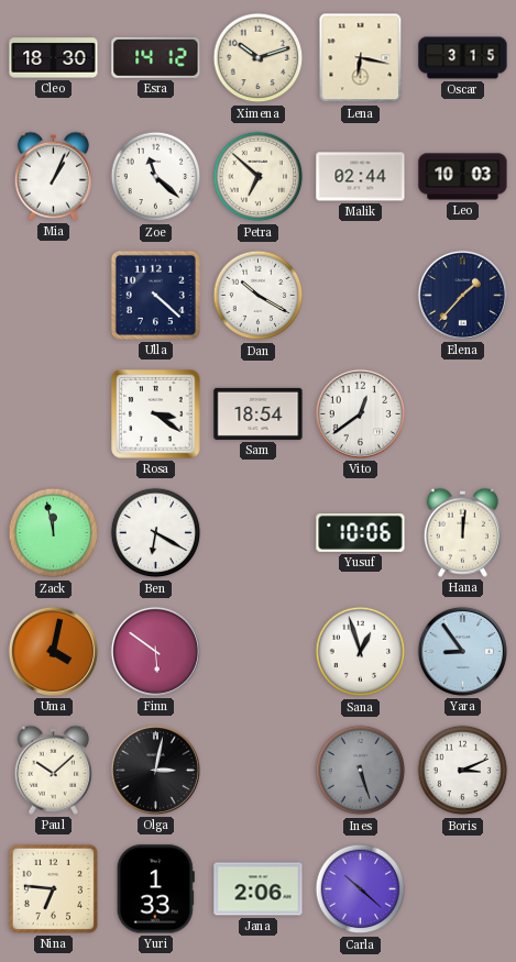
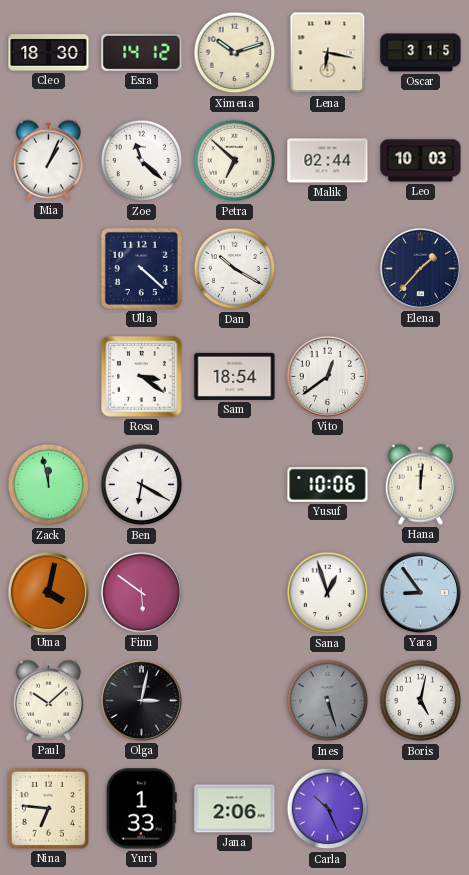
Boris: 3:11 -> 5:02 (421, 701)
Carla: 10:22 -> 10:26 (328, 809)
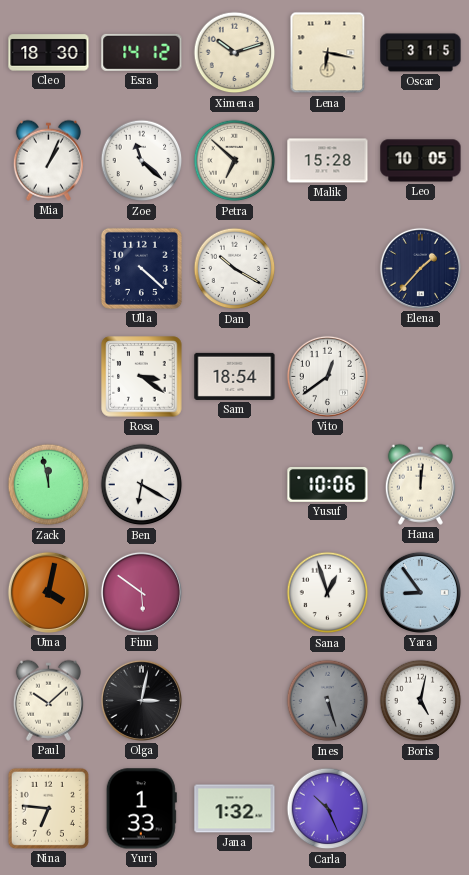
Malik: 02:44 -> 15:28 (328, 161)
Leo: 10:03 -> 10:05 (421, 161)
Jana: 2:06 -> 1:32 (235, 809)
